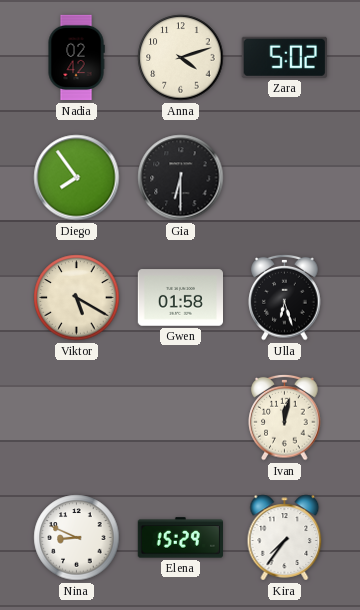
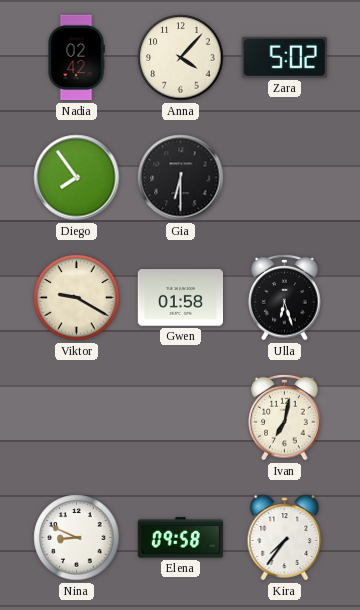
Anna: 4:12 -> 4:07 (181, 58)
Viktor: 5:20 -> 9:20 (77, 298)
Ivan: 12:02 -> 7:02 (285, 417)
Elena: 15:29 -> 09:58 (180, 538)
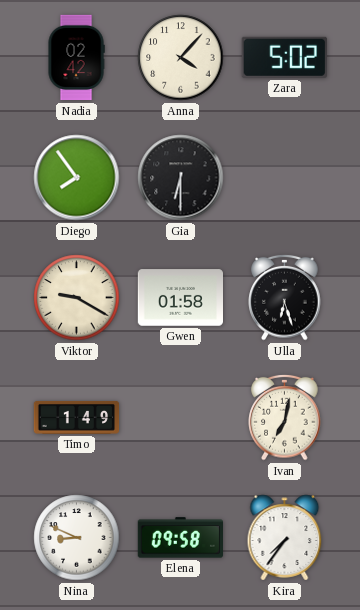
Timo: none -> 1:49 (77, 417)
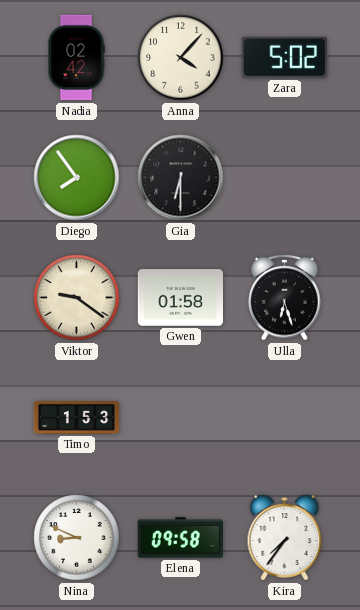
Viktor: 9:20 -> 9:21 (77, 298)
Timo: 1:49 -> 1:53 (77, 417)
Ivan: 7:02 -> none (285, 417)
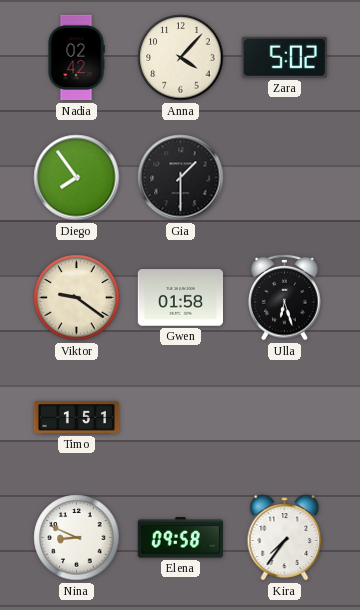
Gia: 6:30 -> 1:30 (181, 178)
Timo: 1:53 -> 1:51 (77, 417)
